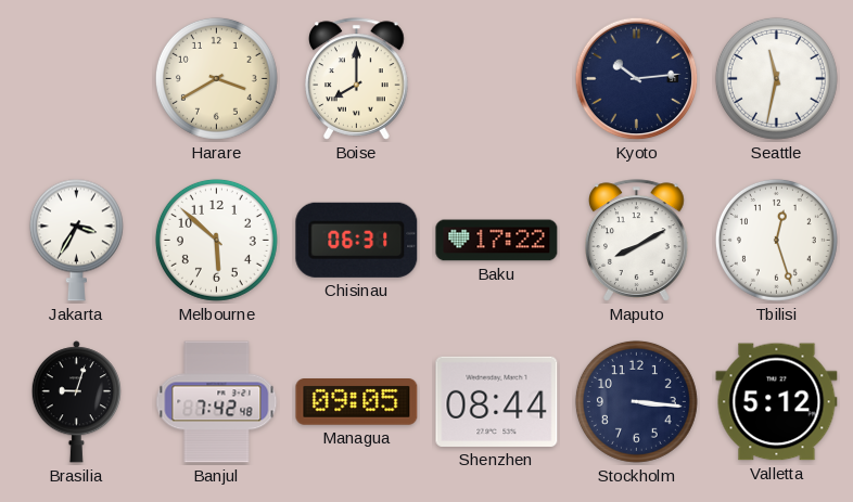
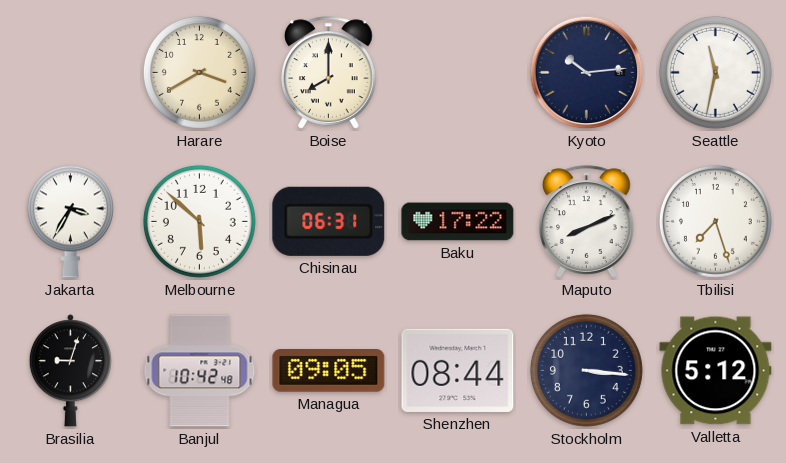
Maputo: 8:10 -> 8:11 (587, 222)
Tbilisi: 12:27 -> 7:27 (715, 221)
Banjul: 7:42 -> 10:42 (200, 371)
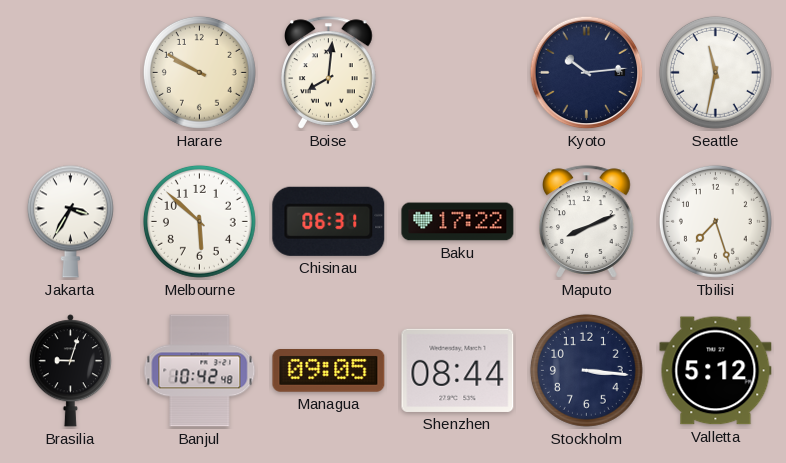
Harare: 3:40 -> 9:50 (199, 72)
Boise: 8:00 -> 8:01 (329, 73)
